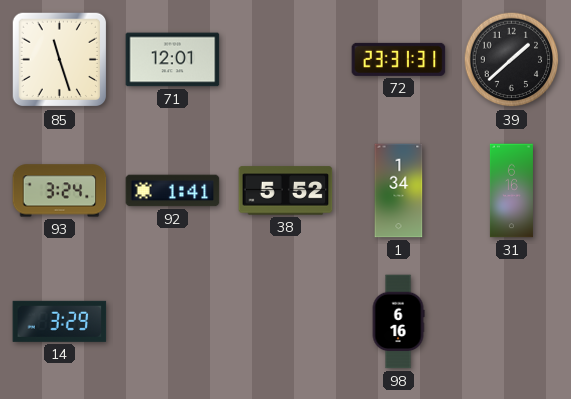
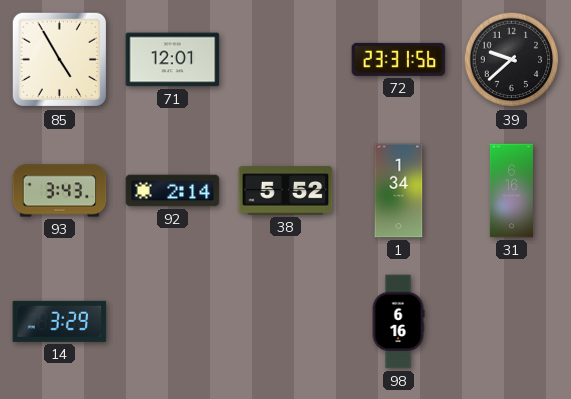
85: 11:27 -> 4:55 (60, 60)
72: 23:31:31 -> 23:31:56 (399, 59)
39: 1:38 -> 9:38 (512, 60)
93: 3:24 -> 3:43 (60, 191)
92: 1:41 -> 2:14 (173, 191)
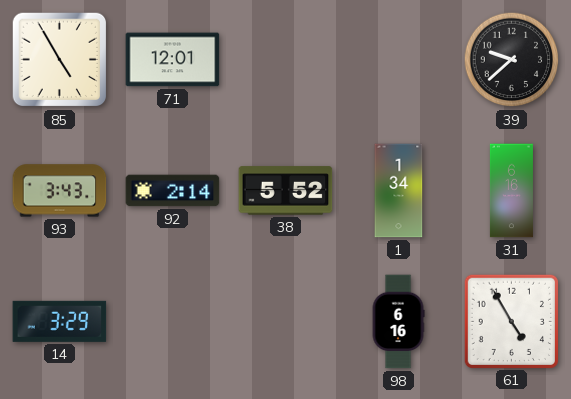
72: 23:31 -> none (399, 59)
61: none -> 4:55 (511, 321)
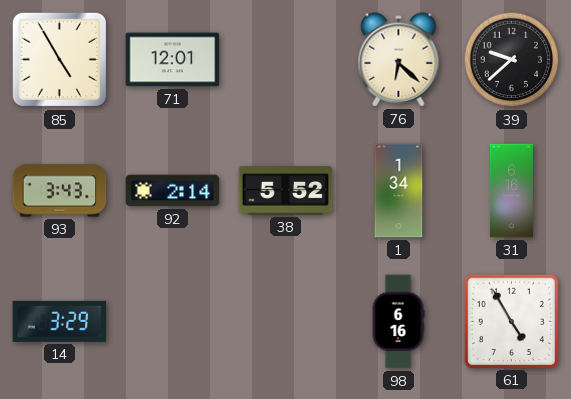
76: none -> 6:22 (399, 60)
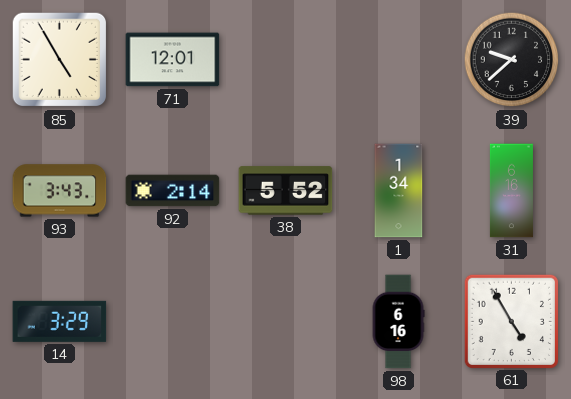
76: 6:22 -> none (399, 60)
